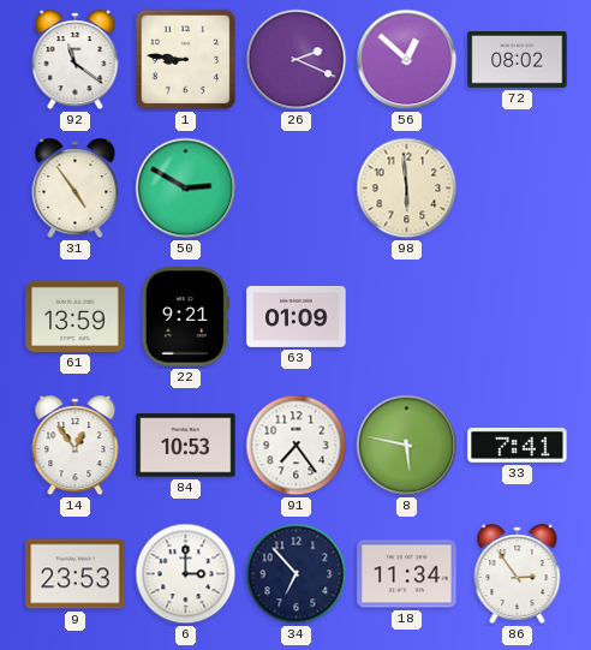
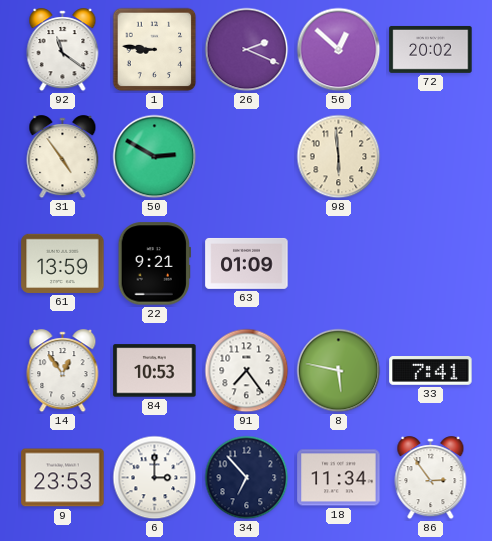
72: 08:02 -> 20:02 (431, 49)
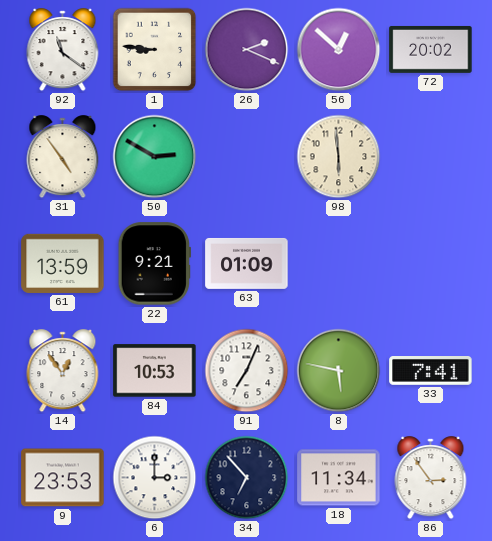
91: 7:24 -> 7:04 (247, 371)
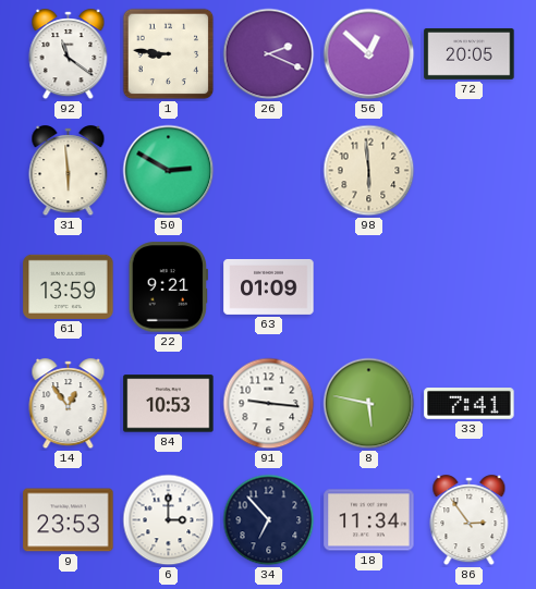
72: 20:02 -> 20:05 (470, 53)
31: 4:54 -> 5:59 (69, 171)
91: 7:04 -> 9:16 (269, 404)
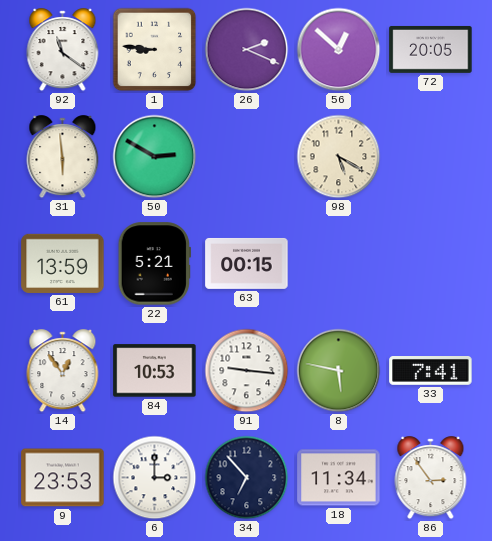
98: 5:59 -> 5:20 (339, 157)
22: 9:21 -> 5:21 (154, 264)
63: 01:09 -> 00:15 (247, 263)
